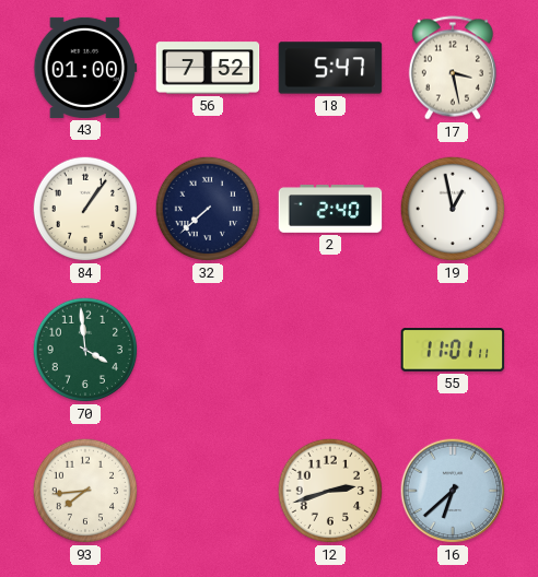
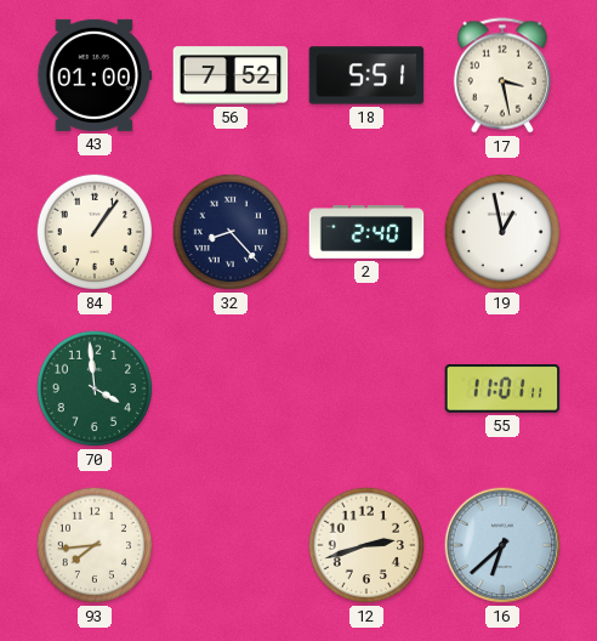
18: 5:47 -> 5:51 (366, 75)
32: 7:38 -> 8:23 (231, 232)
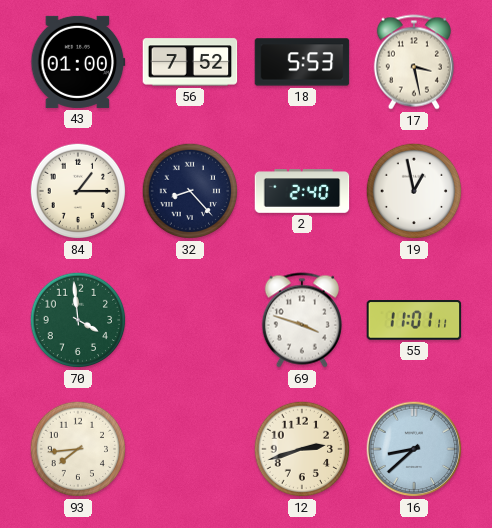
18: 5:51 -> 5:53 (302, 62)
84: 1:06 -> 1:15 (78, 191)
69: none -> 3:48 (302, 320)
16: 6:38 -> 8:38 (414, 449)
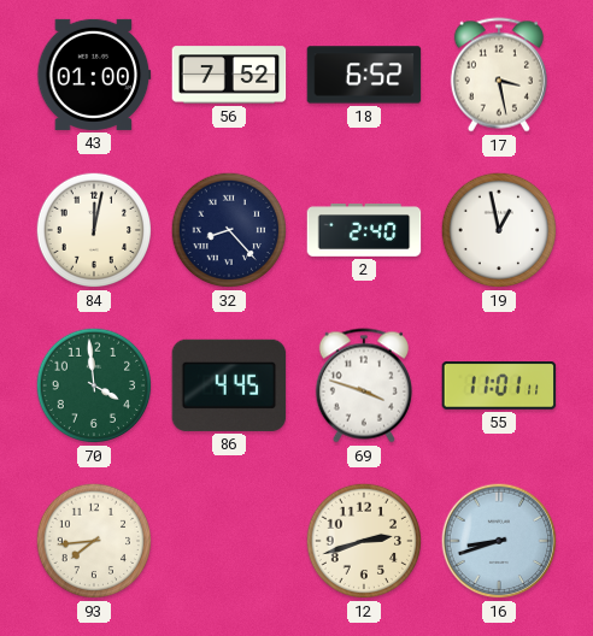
18: 5:53 -> 6:52 (364, 75)
84: 1:15 -> 12:02 (94, 230)
86: none -> 4:45 (229, 385)
16: 8:38 -> 8:42 (499, 541)
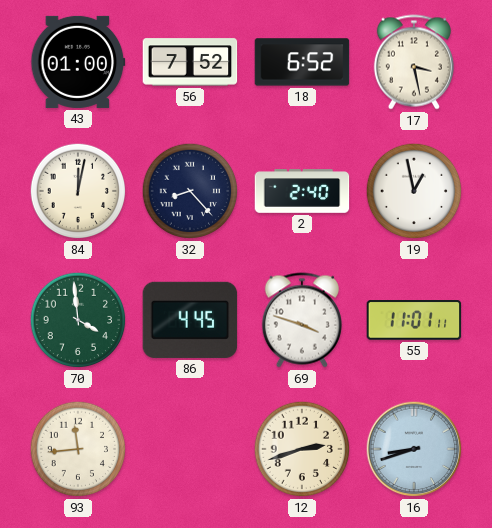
93: 7:44 -> 11:44 (78, 449)
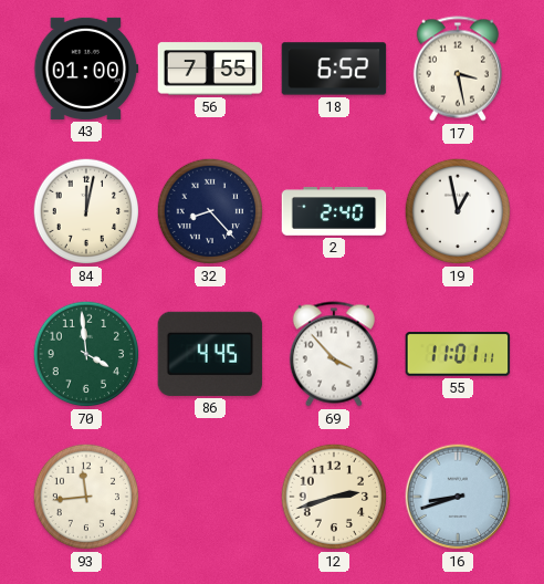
56: 7:52 -> 7:55 (210, 69)
69: 3:48 -> 3:53 (334, 354)
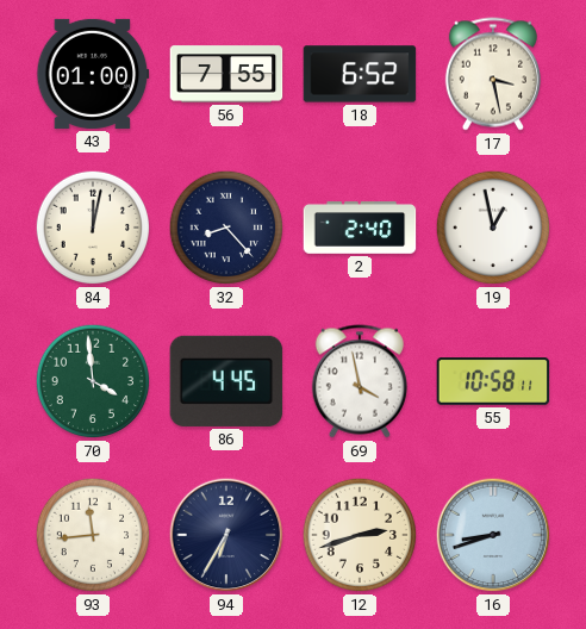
69: 3:53 -> 3:58 (360, 381)
55: 11:01 -> 10:58 (493, 381)
94: none -> 6:35 (226, 535)
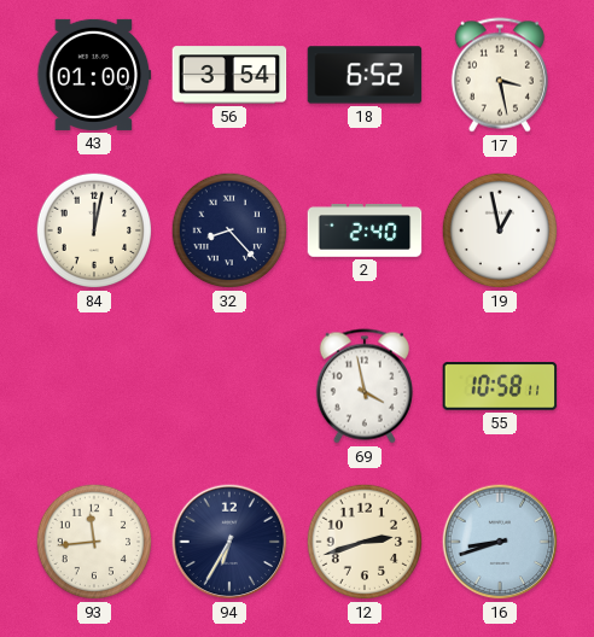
56: 7:55 -> 3:54 (229, 75)
70: 3:59 -> none (93, 381)
86: 4:45 -> none (226, 381)
